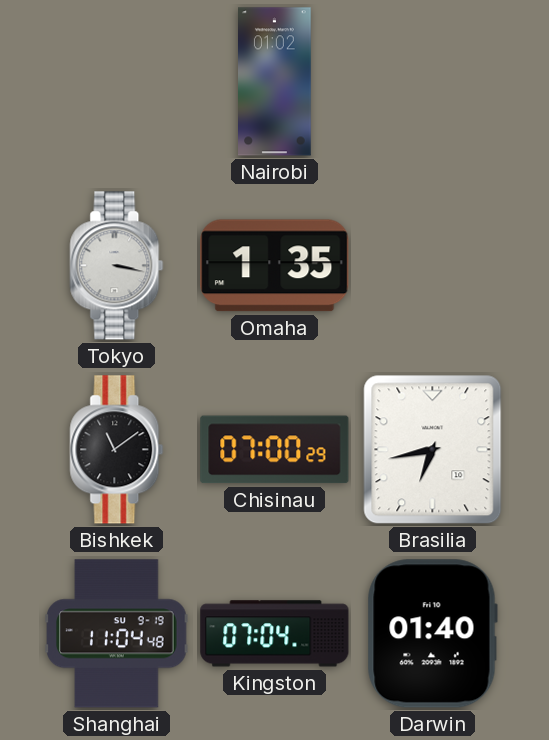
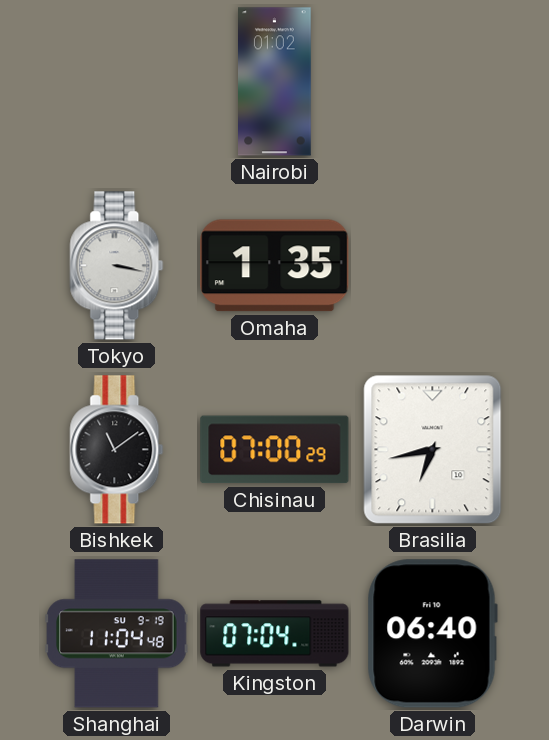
Darwin: 01:40 -> 06:40 (432, 634)
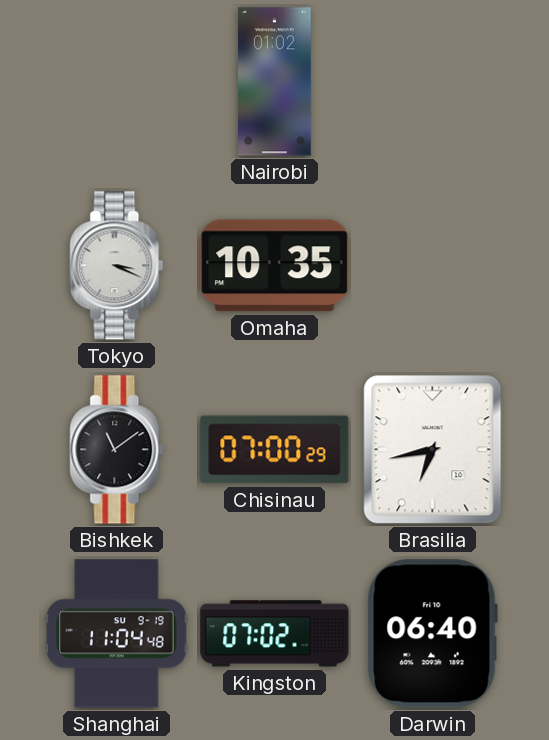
Tokyo: 3:17 -> 3:19 (117, 266)
Omaha: 1:35 -> 10:35 (275, 266)
Kingston: 07:04 -> 07:02 (275, 634)
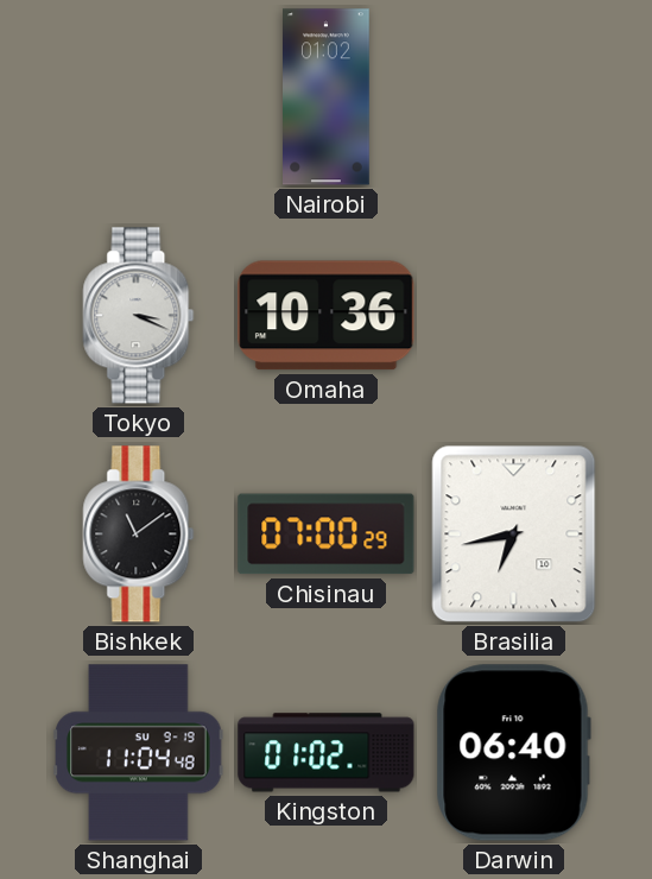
Omaha: 10:35 -> 10:36 (327, 316)
Kingston: 07:02 -> 01:02 (327, 753)
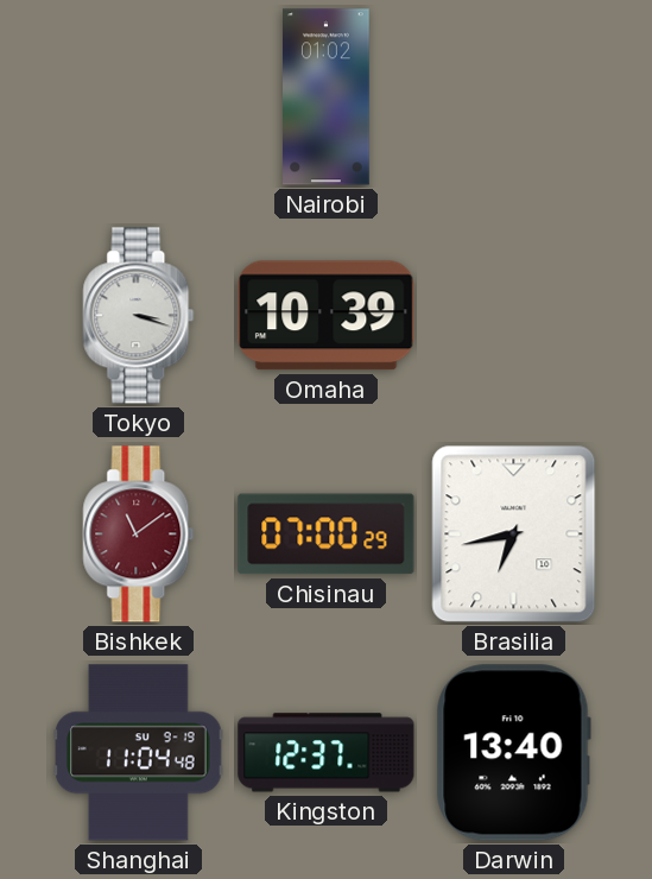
Tokyo: 3:19 -> 3:18 (139, 316)
Omaha: 10:36 -> 10:39 (327, 316)
Bishkek dial: black -> burgundy (139, 535)
Kingston: 01:02 -> 12:37 (327, 753)
Darwin: 06:40 -> 13:40 (513, 753)
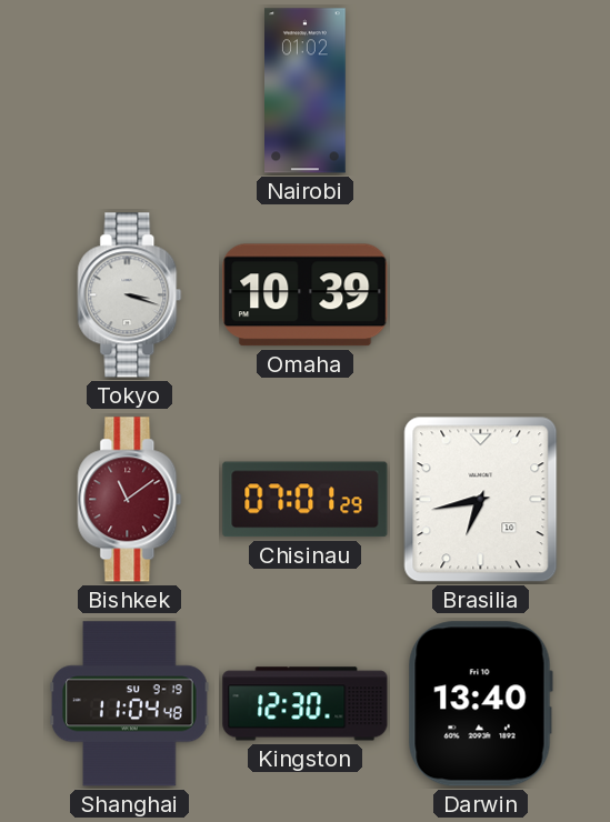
Chisinau: 07:00 -> 07:01 (306, 500)
Kingston: 12:37 -> 12:30 (306, 704)
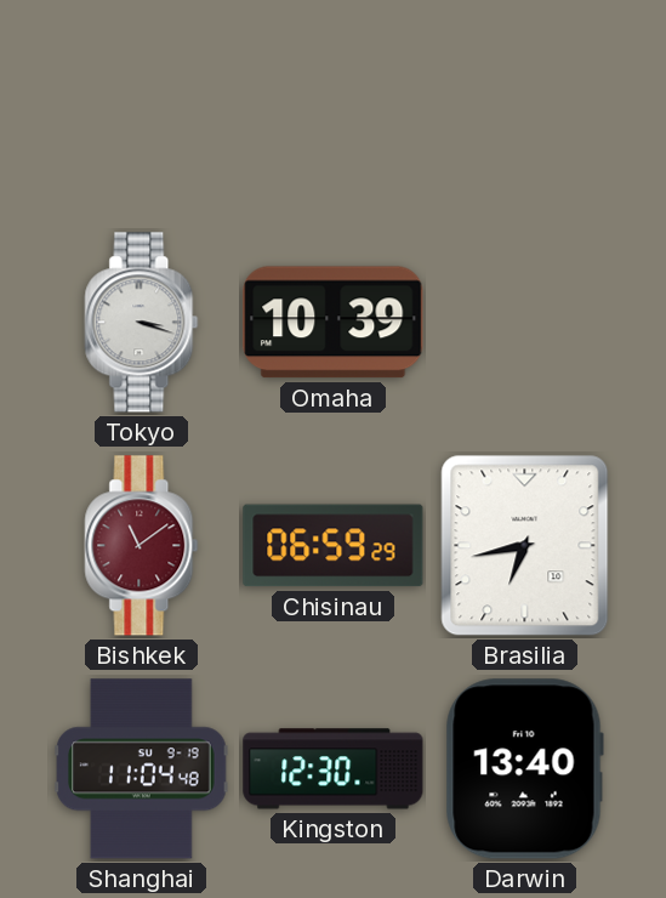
Nairobi: 01:02 -> none (306, 91)
Chisinau: 07:01 -> 06:59 (334, 546)
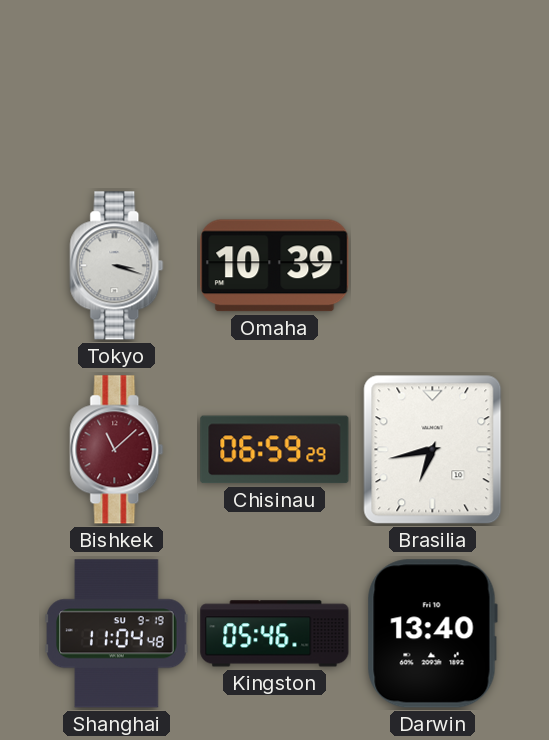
Bishkek: 11:09 -> 11:08 (117, 450)
Kingston: 12:30 -> 05:46 (275, 634)
